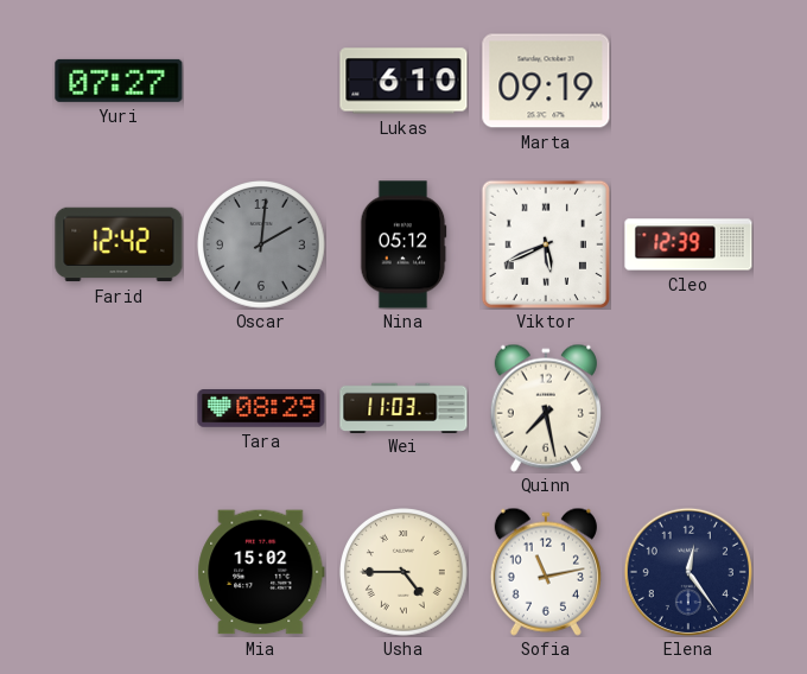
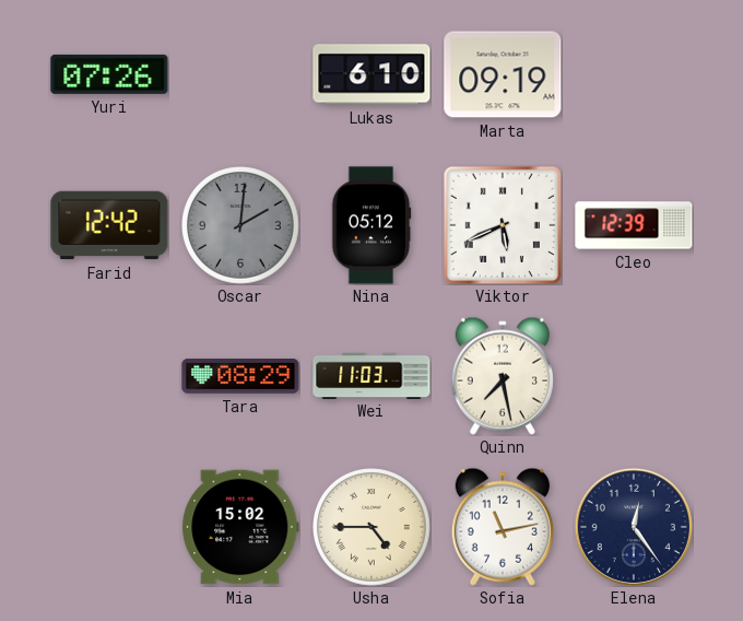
Yuri: 07:27 -> 07:26 (109, 74)
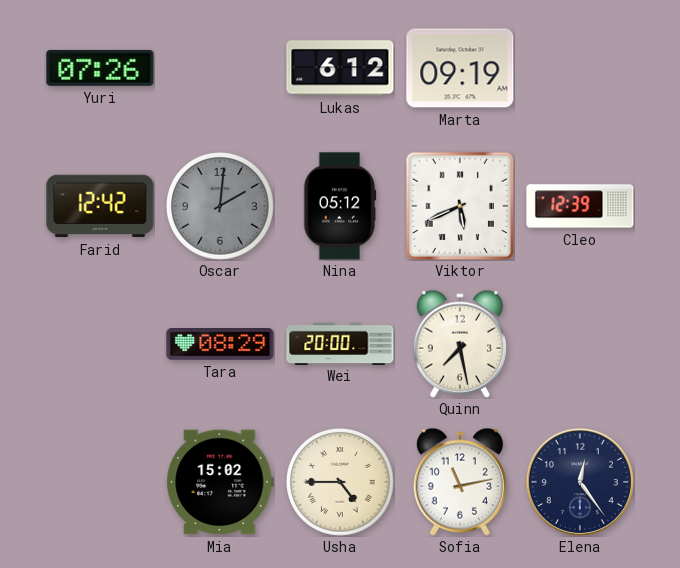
Lukas: 6:10 -> 6:12 (340, 68)
Wei: 11:03 -> 20:00 (340, 343)
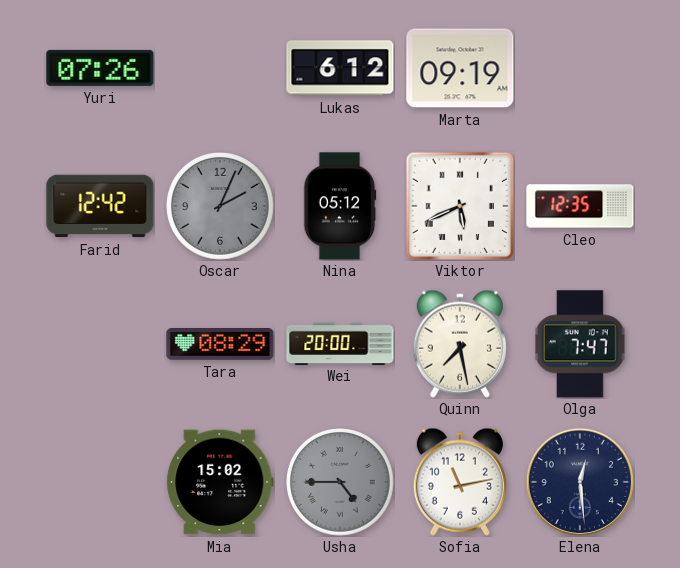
Oscar: 2:01 -> 2:04 (221, 207)
Cleo: 12:39 -> 12:35 (580, 206)
Olga: none -> 7:47 (580, 344)
Usha dial: cream -> grey (341, 483)
Elena: 12:24 -> 12:29 (580, 482)
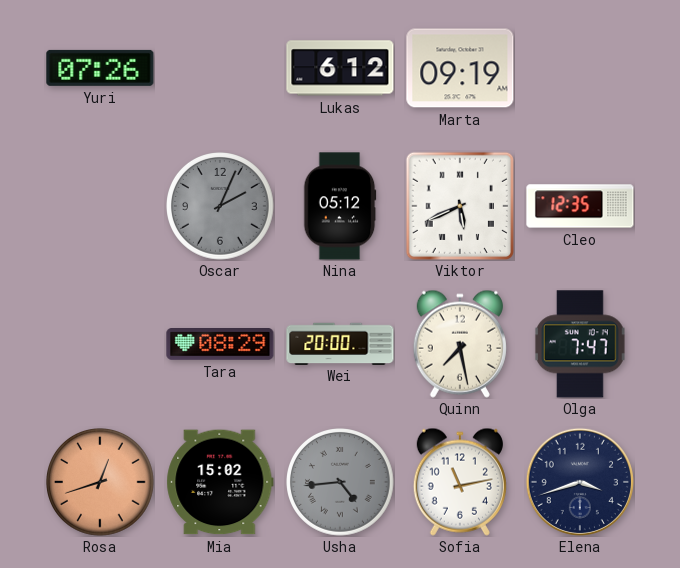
Farid: 12:42 -> none (100, 206)
Rosa: none -> 12:42 (101, 483)
Usha: 4:45 -> 4:44 (341, 483)
Elena: 12:29 -> 3:42 (580, 482)
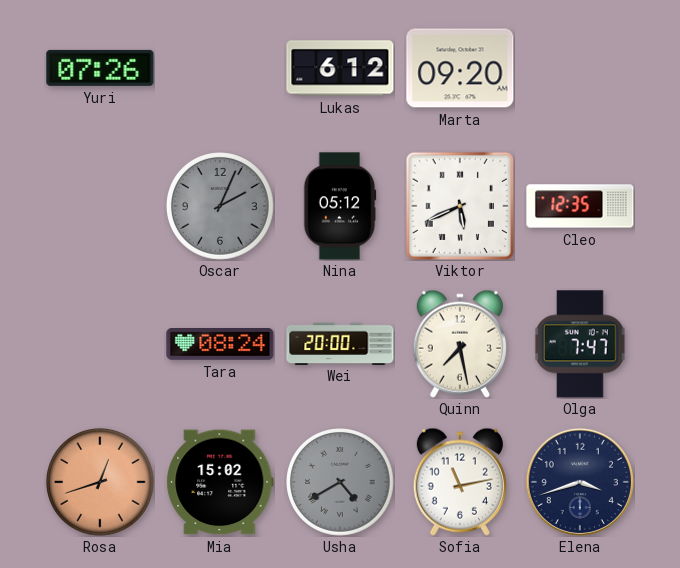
Marta: 09:19 -> 09:20 (460, 68)
Tara: 08:29 -> 08:24 (220, 344)
Usha: 4:44 -> 4:40 (341, 483)
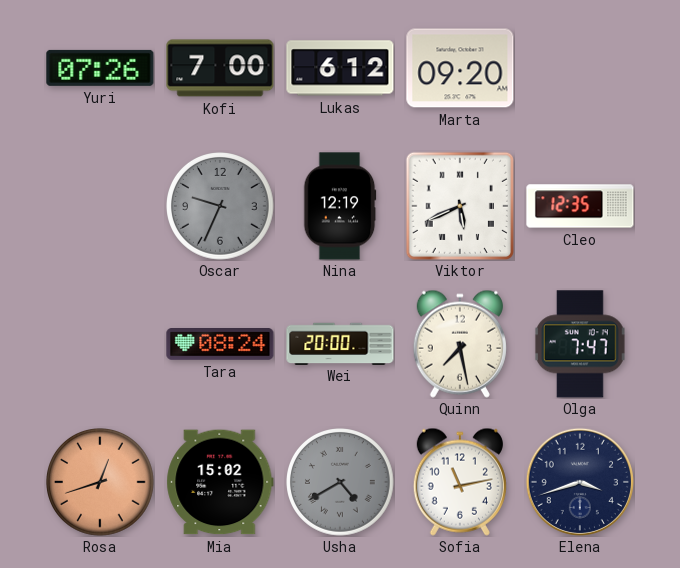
Kofi: none -> 7:00 (220, 68)
Oscar: 2:04 -> 9:34 (221, 207)
Nina: 05:12 -> 12:19 (340, 206)
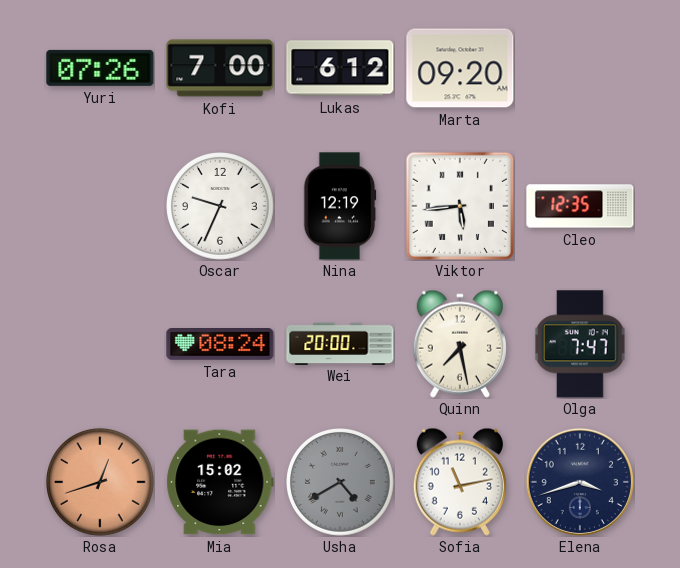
Oscar dial: grey -> white (221, 207)
Viktor: 5:41 -> 5:44 (460, 206)
